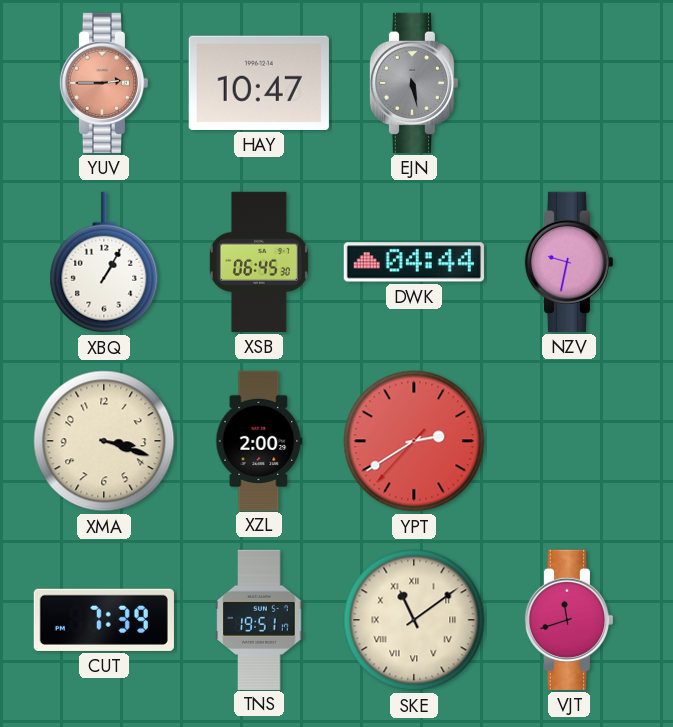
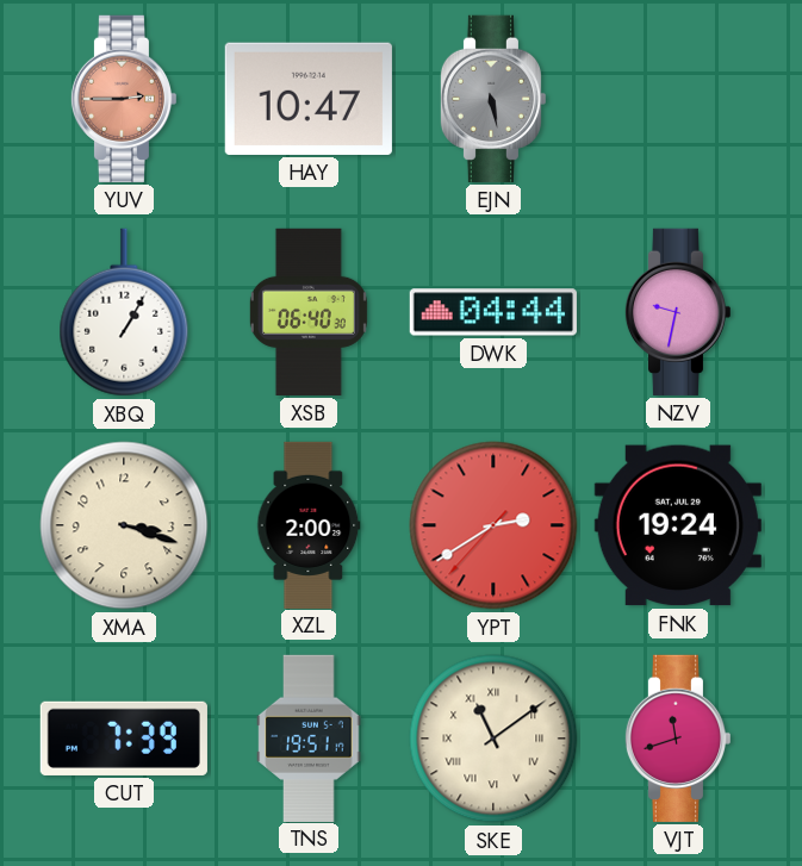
XSB: 06:45 -> 06:40 (309, 312)
FNK: none -> 19:24 (678, 525)
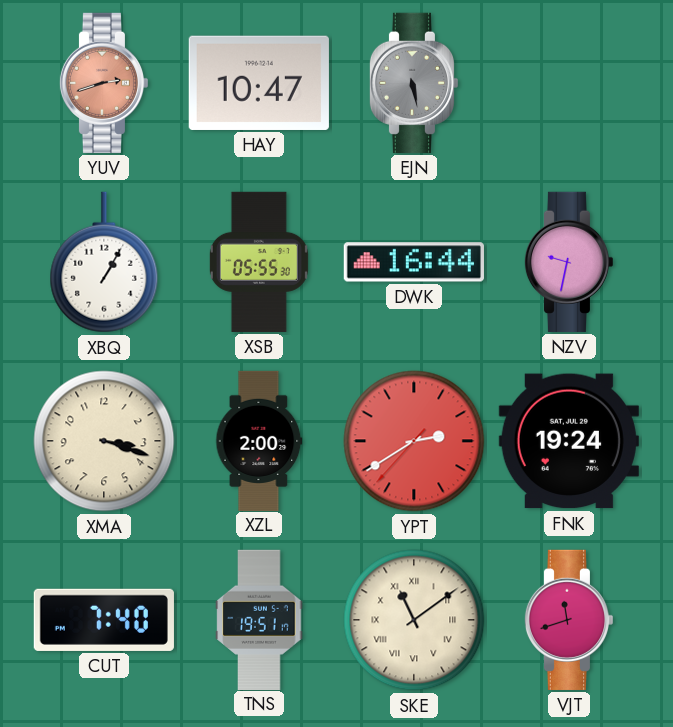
YUV: 2:45 -> 2:42 (103, 83)
XSB: 06:40 -> 05:55 (259, 262)
DWK: 04:44 -> 16:44 (414, 262)
CUT: 7:39 -> 7:40 (104, 620)
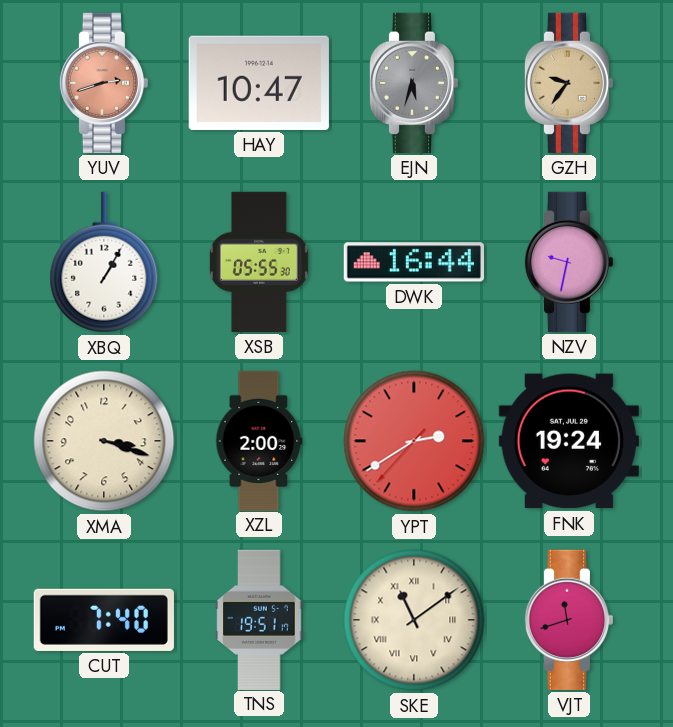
EJN: 5:28 -> 5:33 (413, 83)
GZH: none -> 9:36 (568, 83)
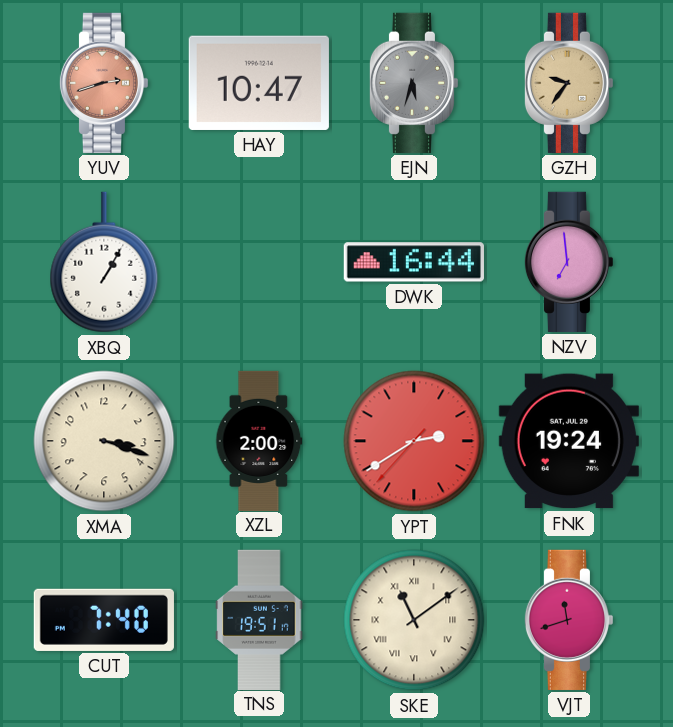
XSB: 05:55 -> none (259, 262)
NZV: 9:32 -> 6:59 (568, 262)
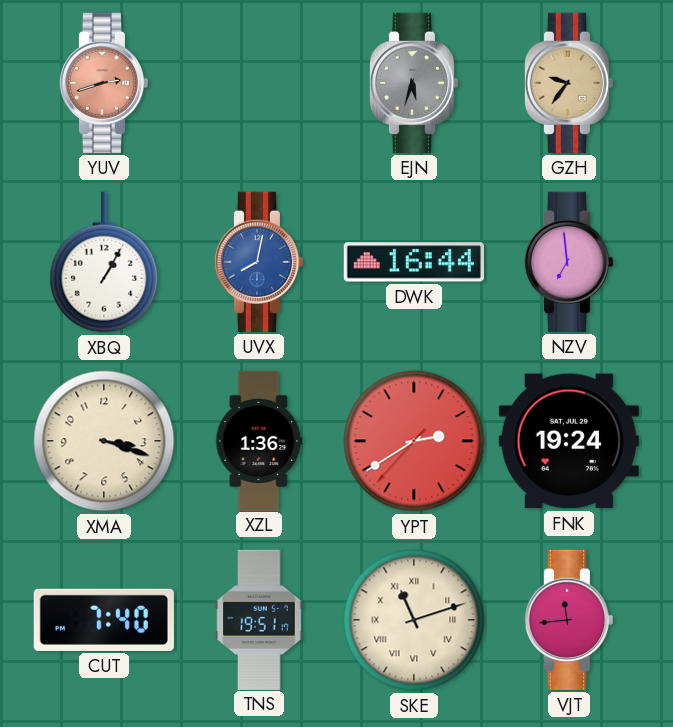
HAY: 10:47 -> none (259, 83)
UVX: none -> 8:02 (258, 262)
XZL: 2:00 -> 1:36 (259, 440)
SKE: 11:09 -> 11:12 (414, 620)
VJT: 11:42 -> 11:44 (568, 620)
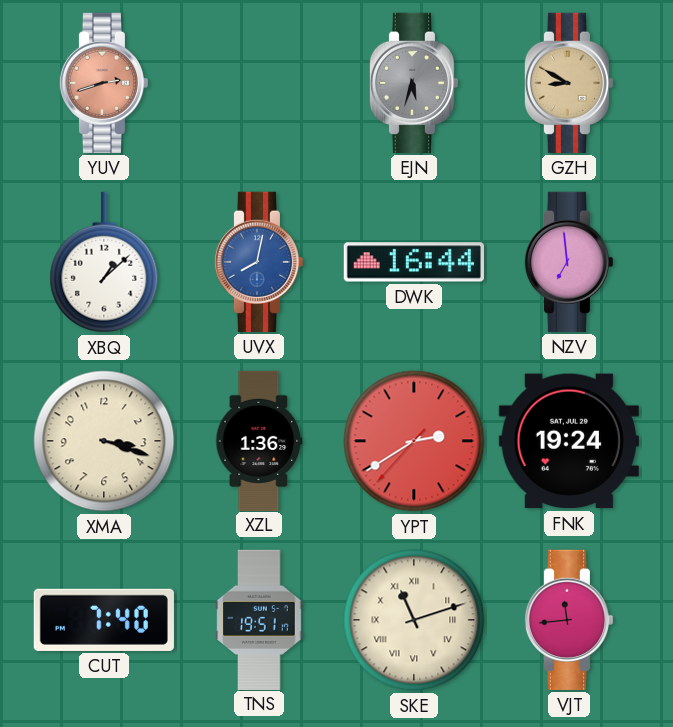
GZH: 9:36 -> 8:50 (568, 83)
XBQ: 1:05 -> 1:08 (104, 262)
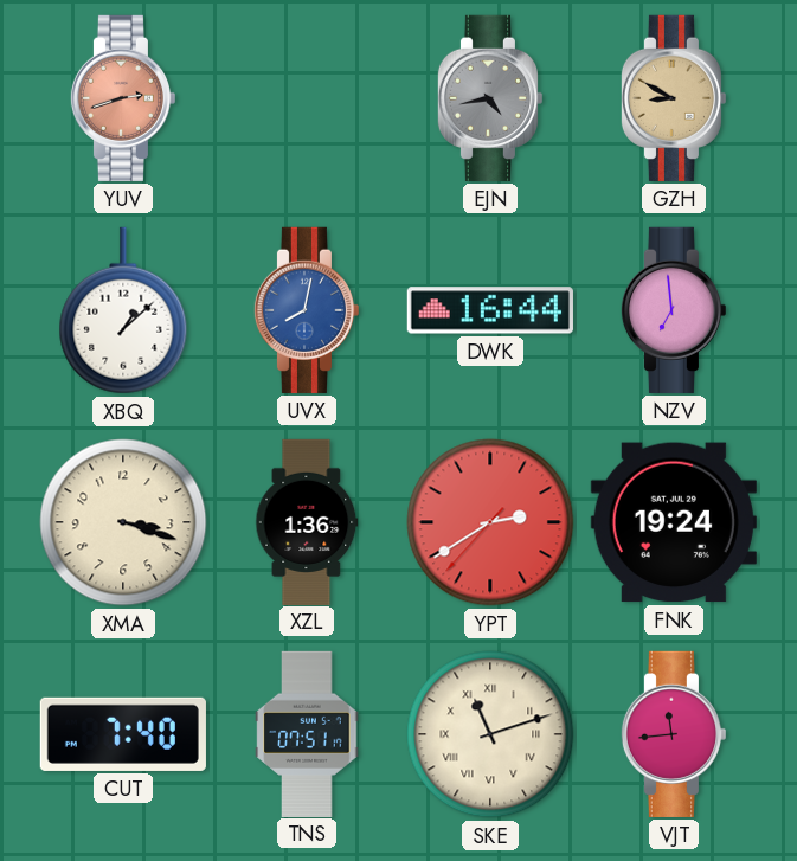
EJN: 5:33 -> 4:43 (489, 98)
TNS: 19:51 -> 07:51 (307, 733)
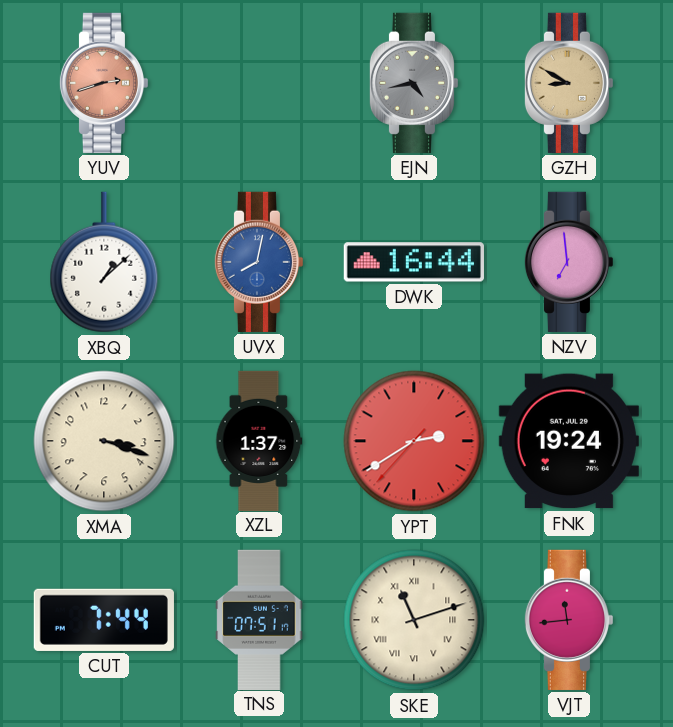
XZL: 1:36 -> 1:37 (259, 440)
CUT: 7:40 -> 7:44 (104, 620)
